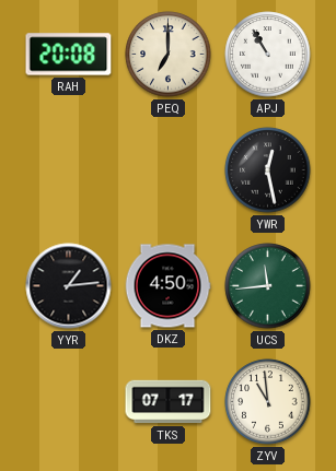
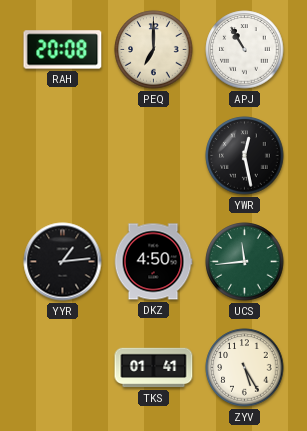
TKS: 07:17 -> 01:41 (154, 368)
ZYV: 10:59 -> 5:25 (245, 368)
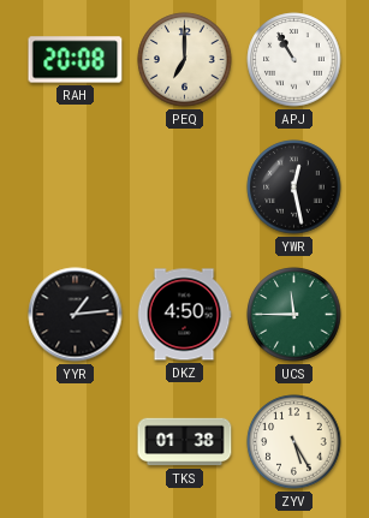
UCS: 11:44 -> 11:45 (294, 315)
TKS: 01:41 -> 01:38 (185, 442)
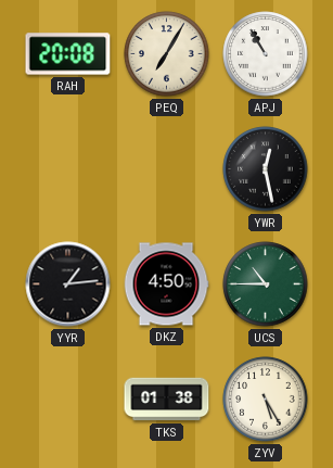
PEQ: 7:00 -> 7:05 (167, 54)
UCS: 11:45 -> 10:45 (266, 284)
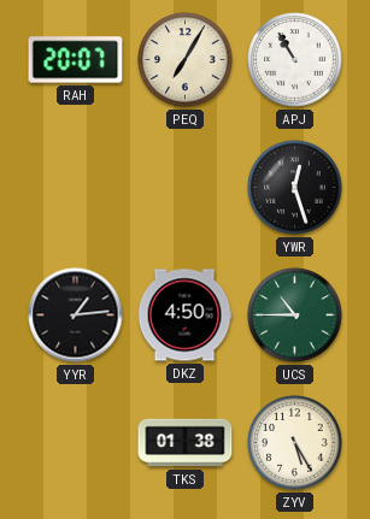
RAH: 20:08 -> 20:07 (76, 60)
YWR: 12:28 -> 12:27 (295, 188)
